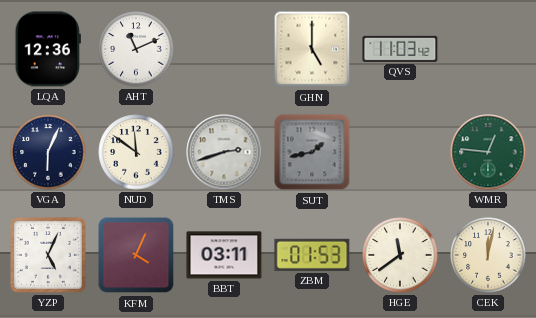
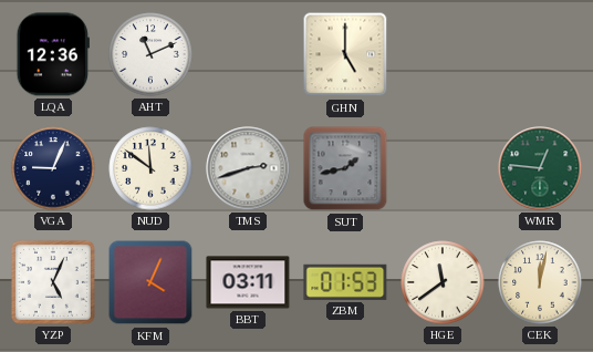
QVS: 11:03 -> none (400, 49)
VGA: 6:04 -> 9:04 (53, 168)
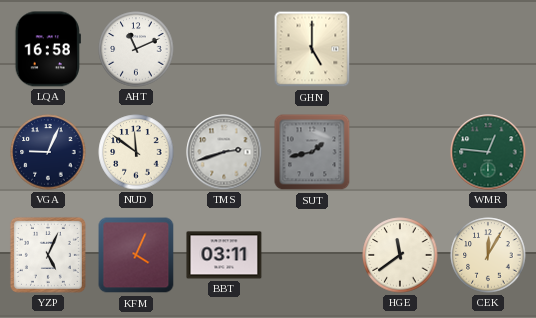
LQA: 12:36 -> 16:58 (48, 49)
ZBM: 01:53 -> none (345, 282)
CEK: 12:02 -> 12:05 (488, 255)
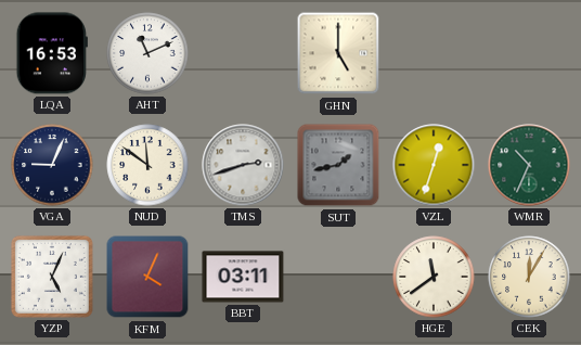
LQA: 16:58 -> 16:53 (52, 53)
VZL: none -> 12:33 (434, 165)
WMR: 12:46 -> 10:34 (529, 165)
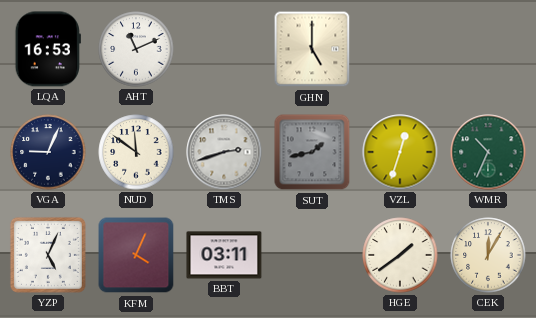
HGE: 11:39 -> 1:39 (400, 255)
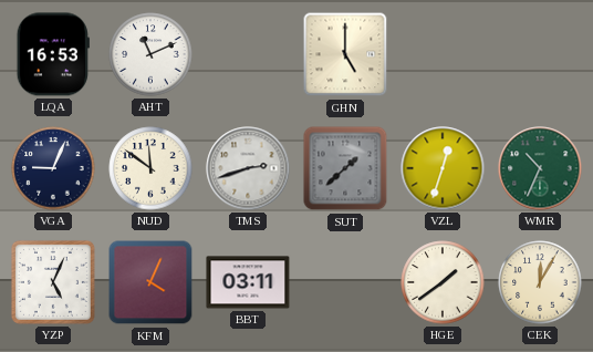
SUT: 1:43 -> 1:38 (345, 168)
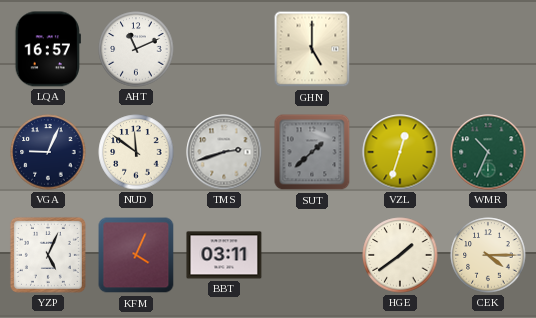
LQA: 16:53 -> 16:57 (48, 49)
CEK: 12:05 -> 4:15 (488, 255)
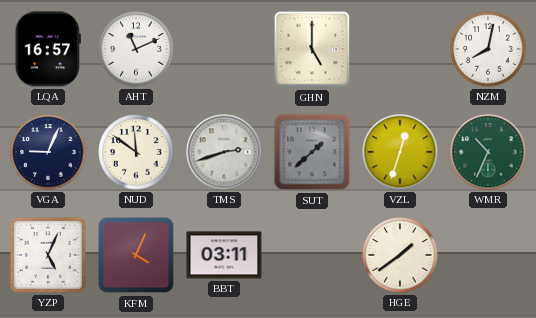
NZM: none -> 8:02 (488, 49)
CEK: 4:15 -> none (488, 255)
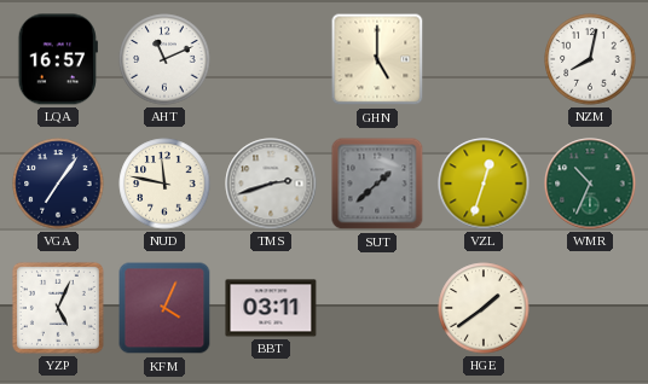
VGA: 9:04 -> 7:06 (58, 184)
NUD: 11:51 -> 11:47 (164, 184)
